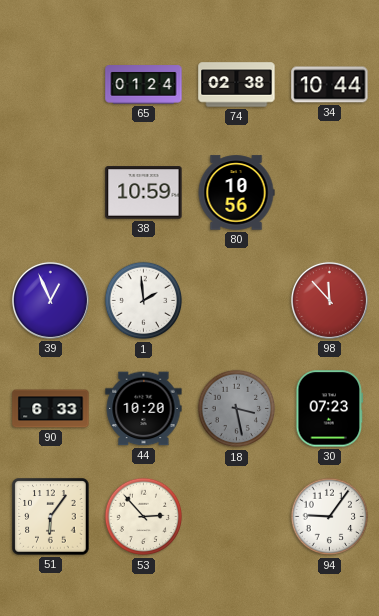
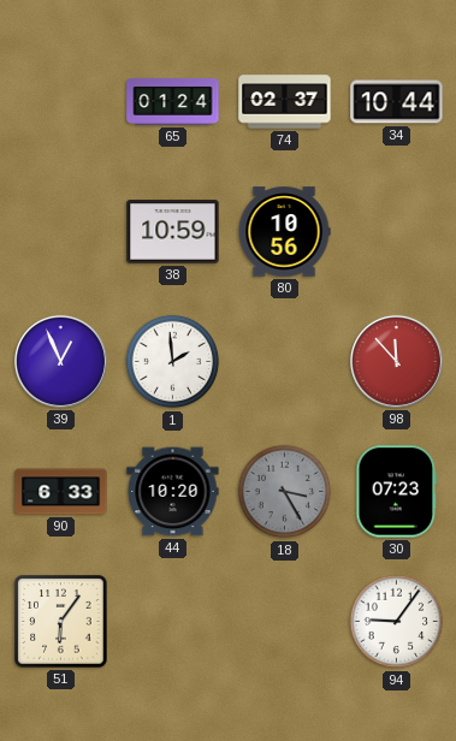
74: 02:38 -> 02:37 (285, 102)
18: 3:28 -> 3:25 (285, 492)
53: 2:53 -> none (144, 517)
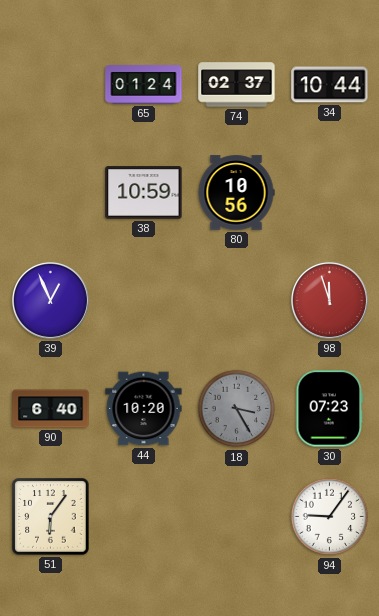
1: 1:59 -> none (173, 362)
98: 11:53 -> 11:57 (329, 300)
90: 6:33 -> 6:40 (51, 409)
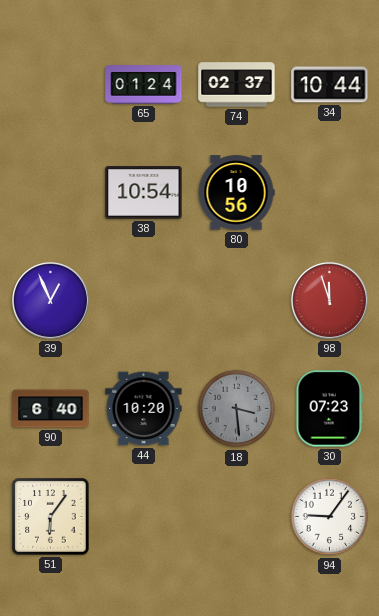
38: 10:59 -> 10:54 (144, 193)
18: 3:25 -> 3:29 (237, 409)
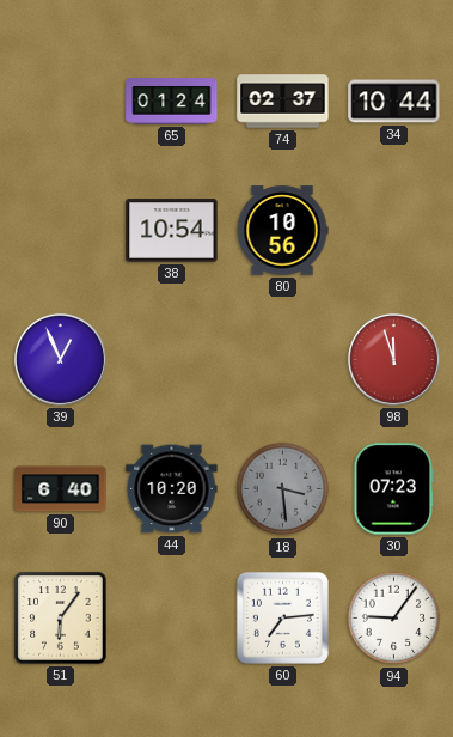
60: none -> 7:14 (282, 617)
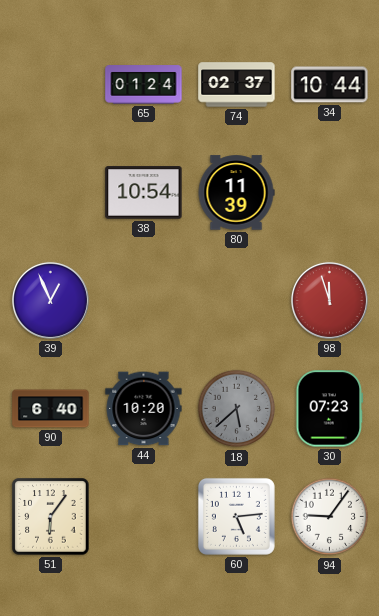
80: 10:56 -> 11:39 (236, 193)
18: 3:29 -> 5:38 (237, 409)
60: 7:14 -> 5:14 (236, 516)
